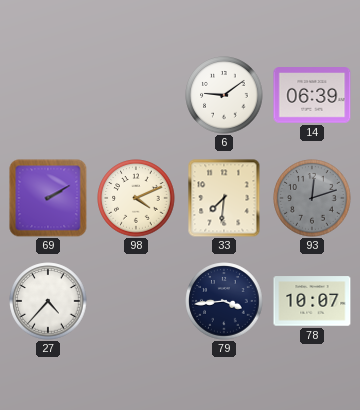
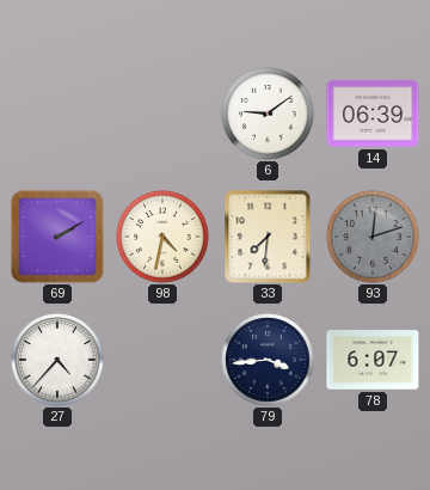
98: 4:11 -> 4:32 (162, 237)
78: 10:07 -> 6:07 (373, 360)
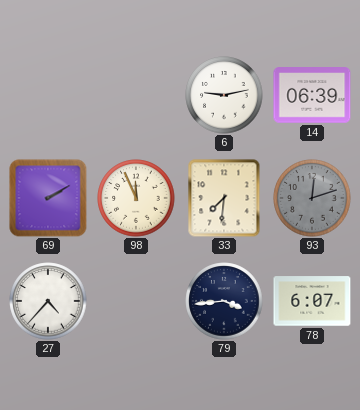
6: 9:09 -> 9:13 (224, 95)
98: 4:32 -> 11:56 (136, 198)
